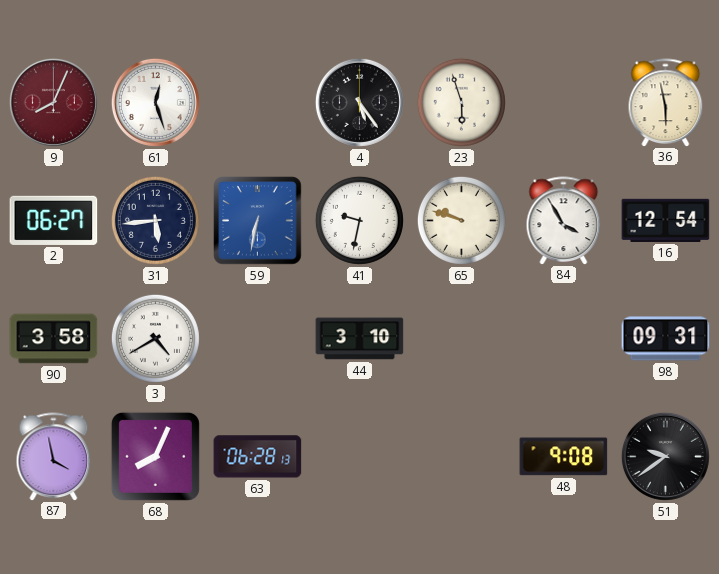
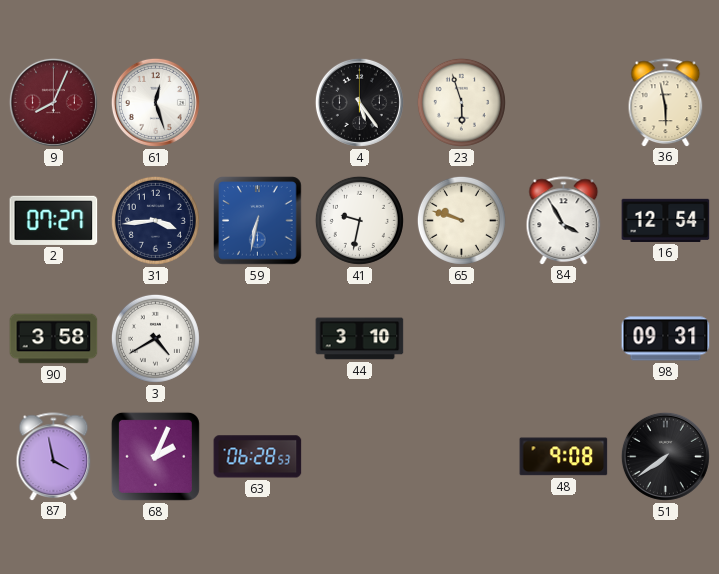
2: 06:27 -> 07:27 (54, 220)
31: 5:44 -> 3:44 (155, 220)
68: 8:04 -> 2:04 (155, 456)
63: 06:28:13 -> 06:28:53 (258, 457)
51: 9:39 -> 7:39 (665, 456)
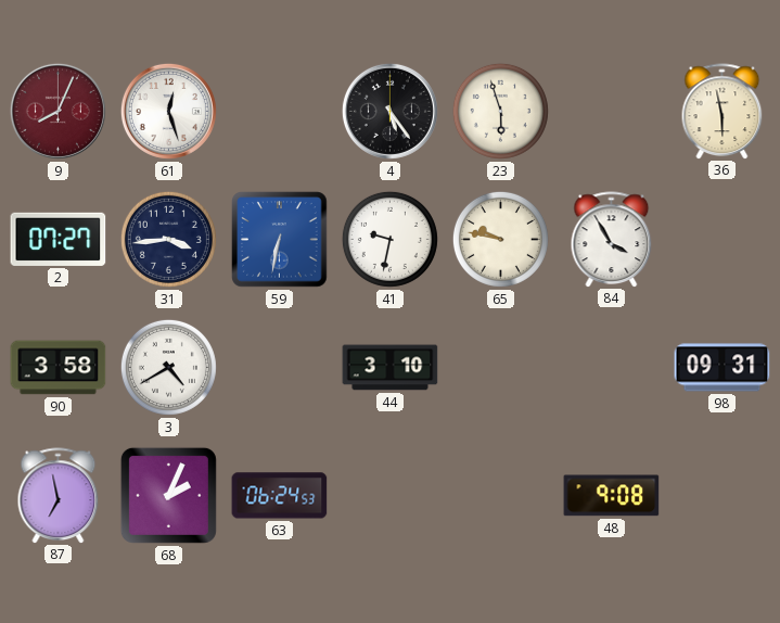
65: 9:48 -> 9:47 (500, 239)
16: 12:54 -> none (666, 220)
87: 3:58 -> 6:58 (59, 495)
63: 06:28 -> 06:24 (280, 496)
51: 7:39 -> none (665, 456)
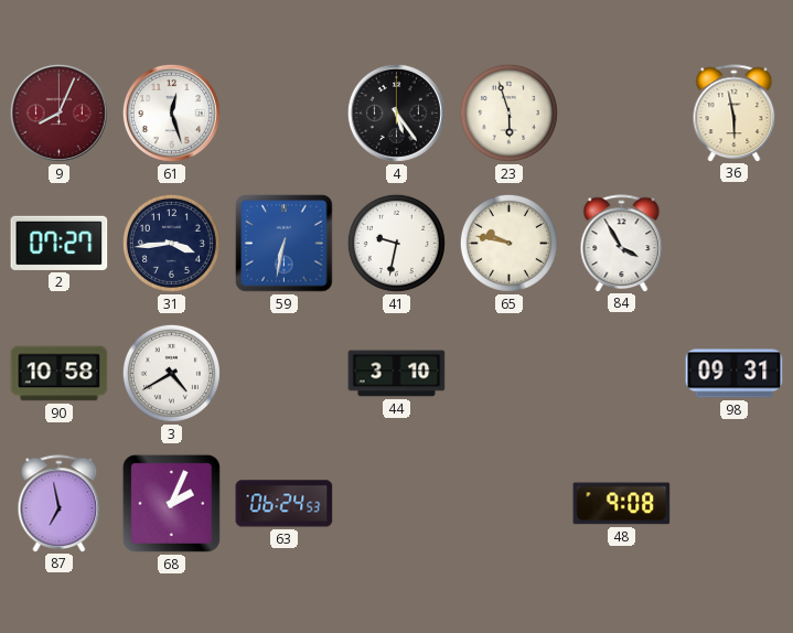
90: 3:58 -> 10:58 (60, 374)
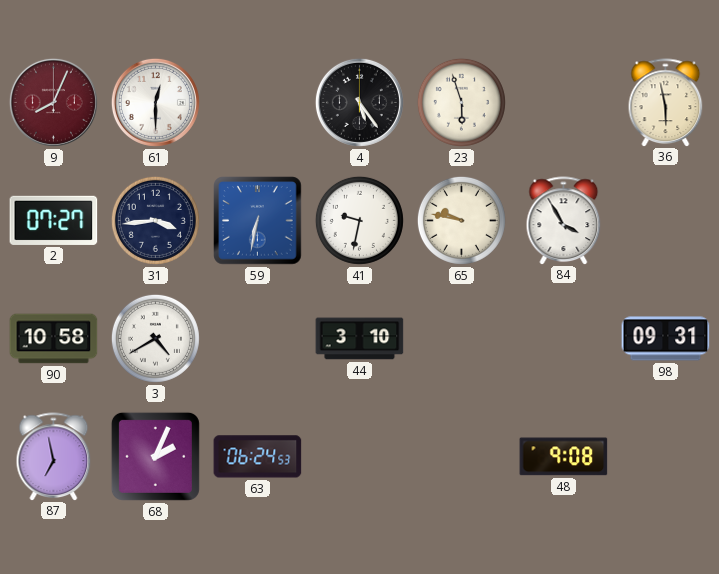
61: 12:27 -> 12:30 (155, 102)
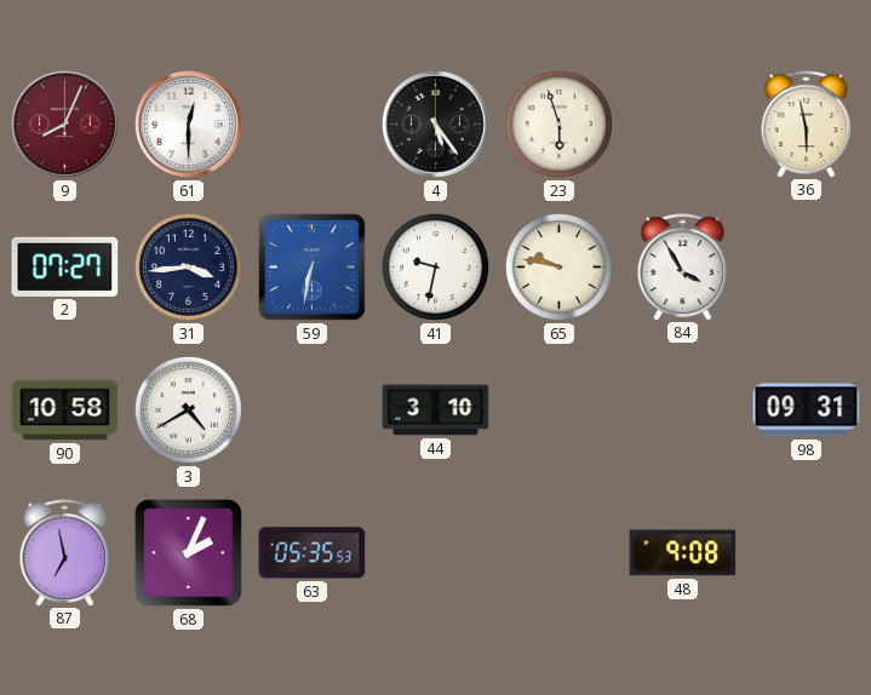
63: 06:24 -> 05:35 (313, 553)
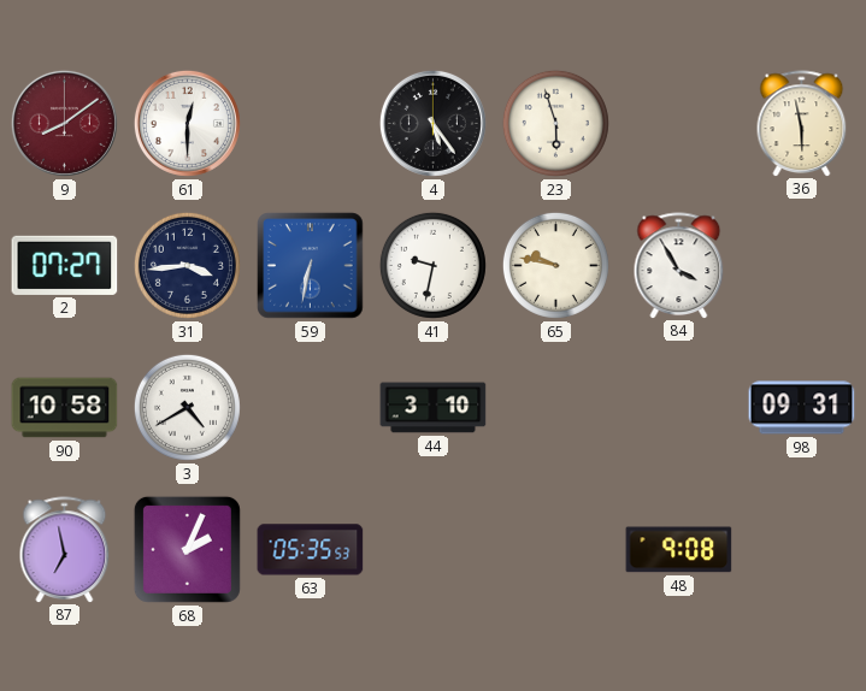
9: 8:04 -> 8:09 (64, 123)
